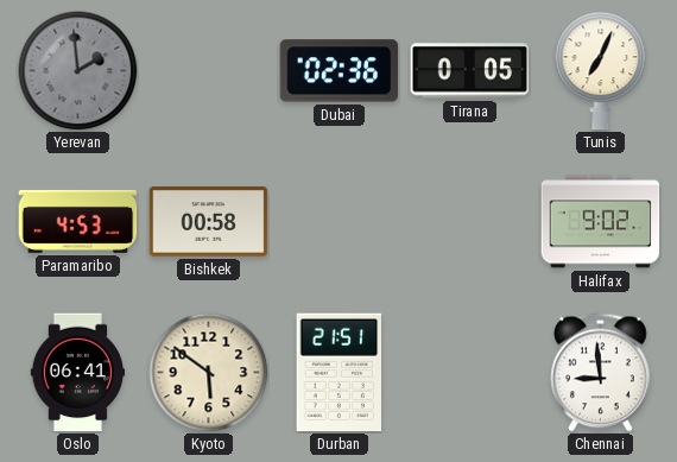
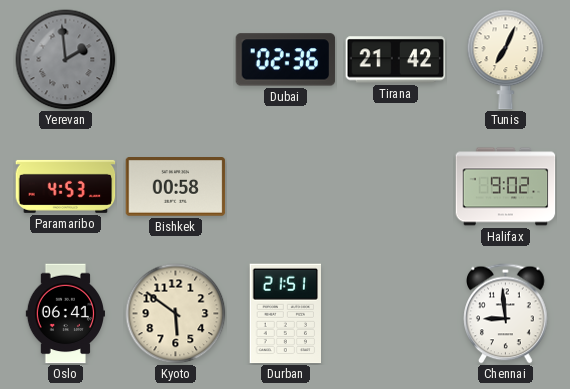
Tirana: 0:05 -> 21:42 (396, 60)
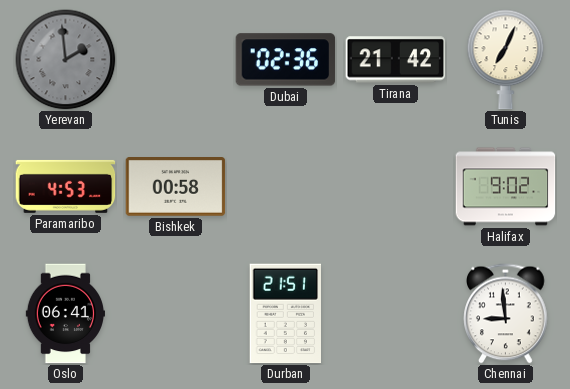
Kyoto: 5:51 -> none (176, 314)
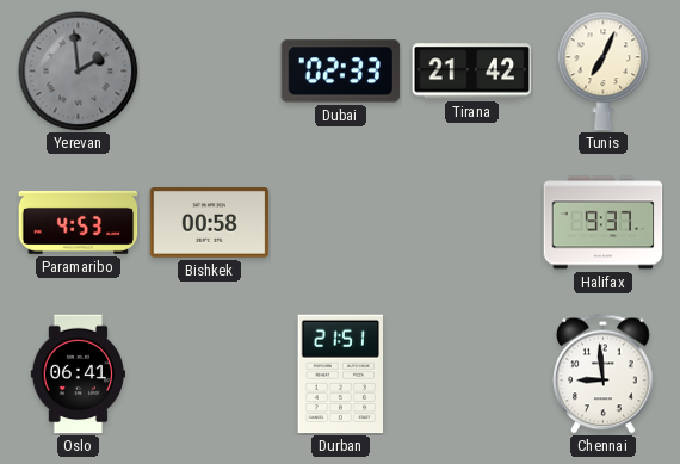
Dubai: 02:36 -> 02:33 (341, 72)
Halifax: 9:02 -> 9:37 (604, 223)
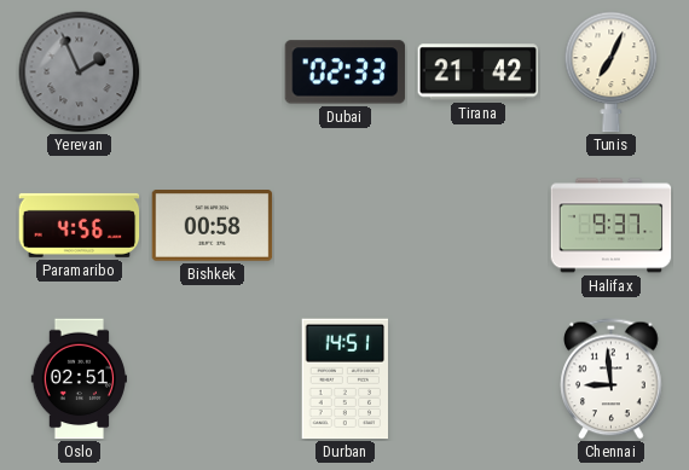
Yerevan: 1:59 -> 1:56 (80, 72)
Paramaribo: 4:53 -> 4:56 (80, 225)
Oslo: 06:41 -> 02:51 (79, 379)
Durban: 21:51 -> 14:51 (344, 379)
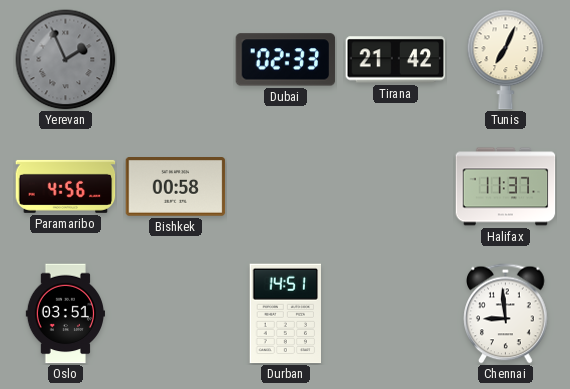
Halifax: 9:37 -> 11:37 (506, 187)
Oslo: 02:51 -> 03:51 (65, 314)
